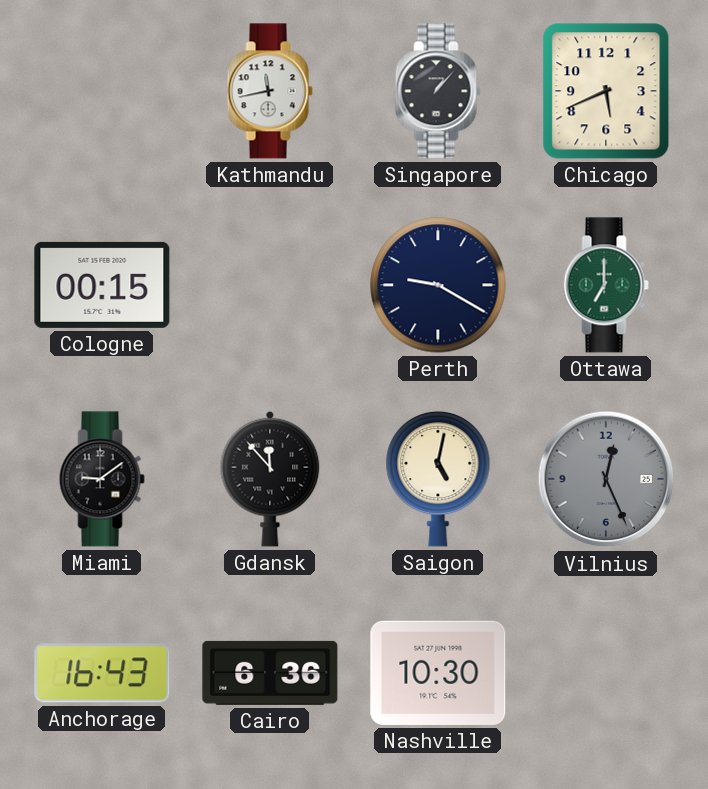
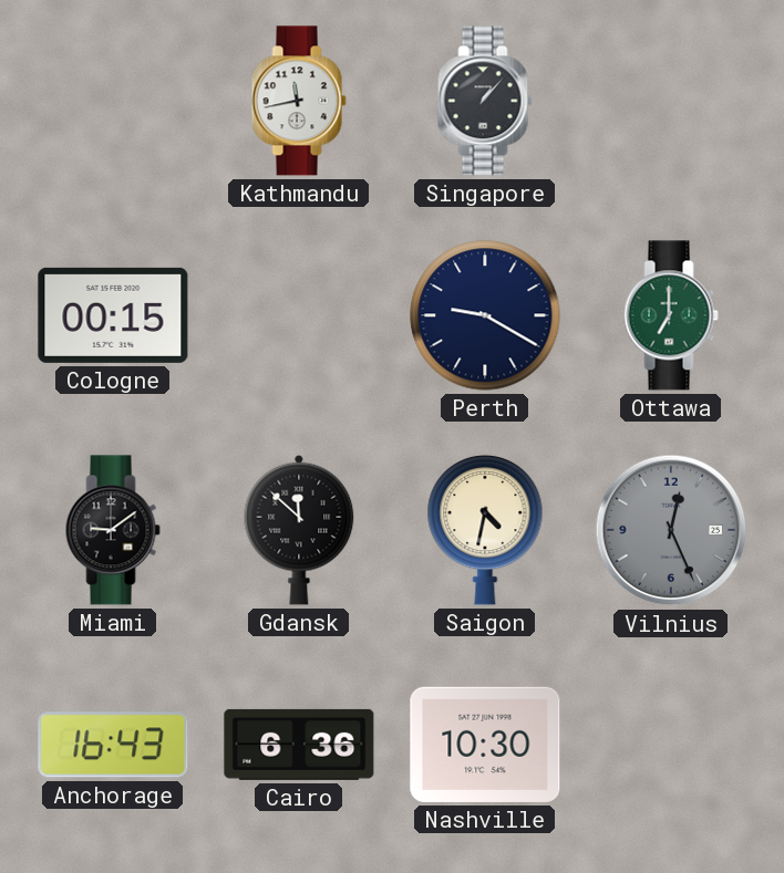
Chicago: 5:41 -> none (606, 91)
Gdansk: 11:53 -> 11:52 (299, 530)
Saigon: 5:02 -> 4:32 (485, 530)
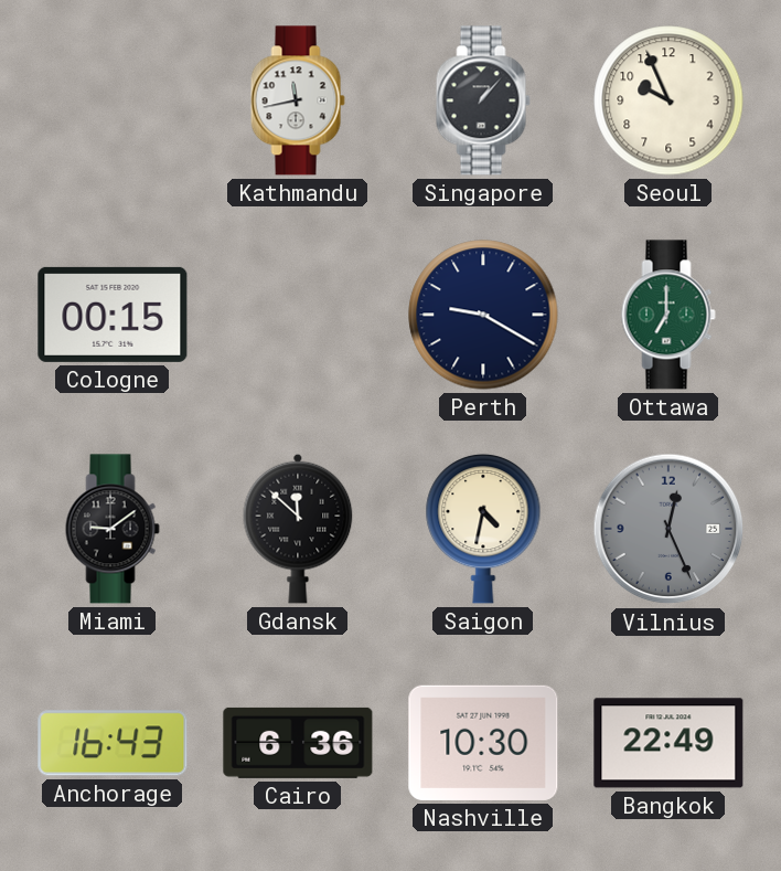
Seoul: none -> 9:56 (668, 100)
Bangkok: none -> 22:49 (668, 743)
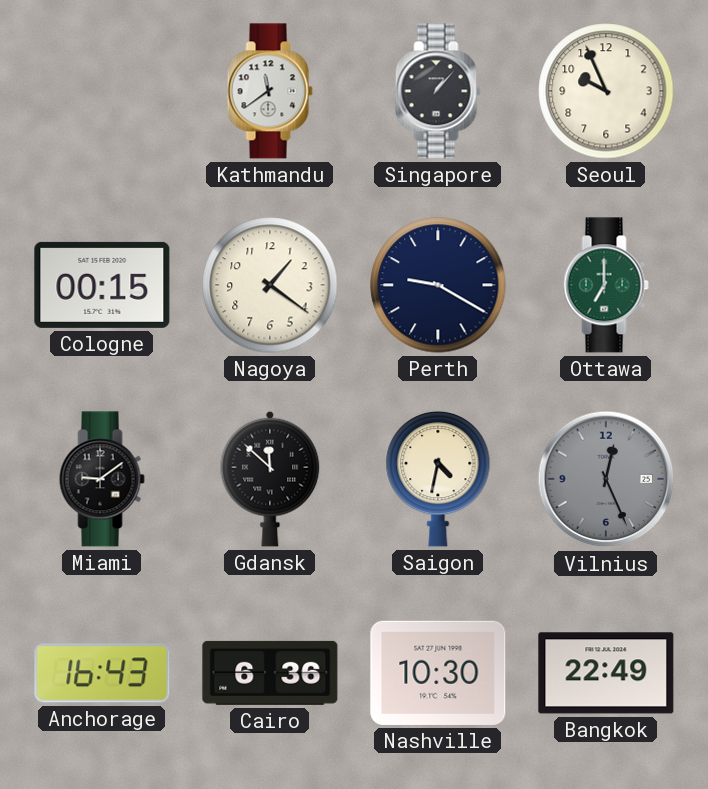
Kathmandu: 11:43 -> 11:39 (270, 91)
Nagoya: none -> 1:21 (270, 285)
